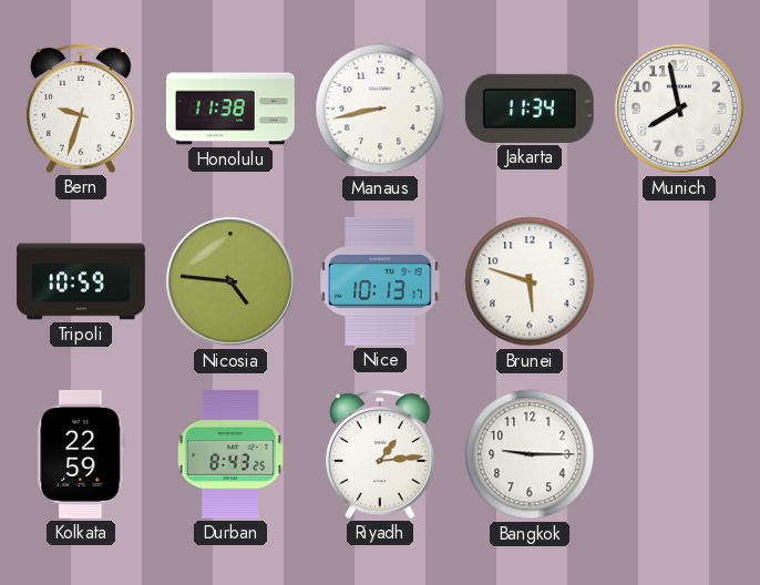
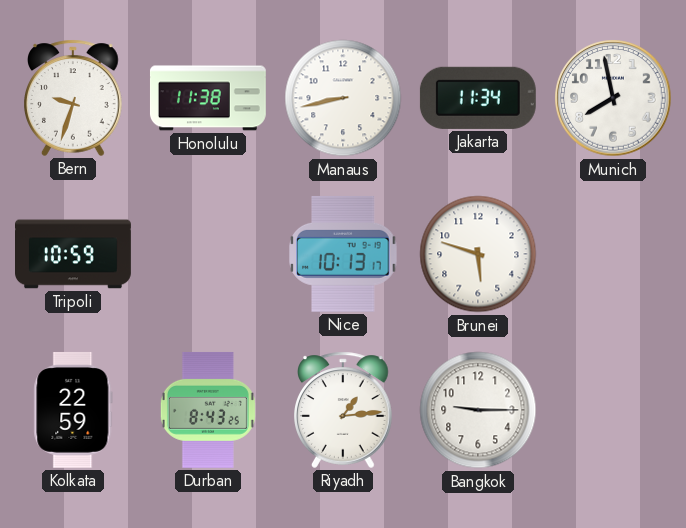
Nicosia: 4:46 -> none (230, 281)
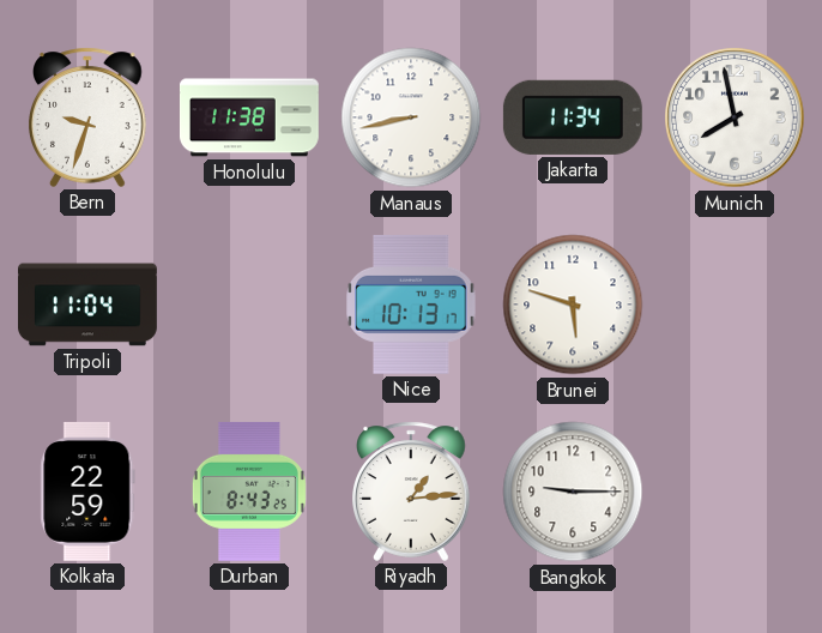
Tripoli: 10:59 -> 11:04 (89, 305)
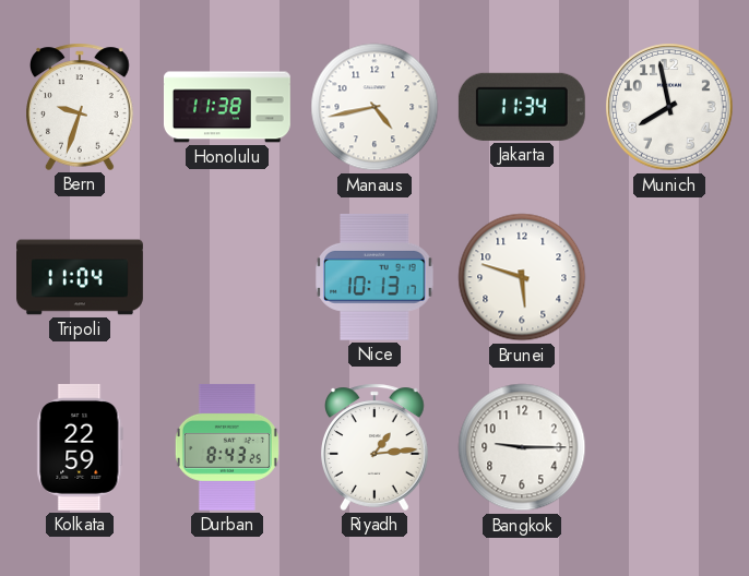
Manaus: 8:43 -> 4:43 (374, 107)
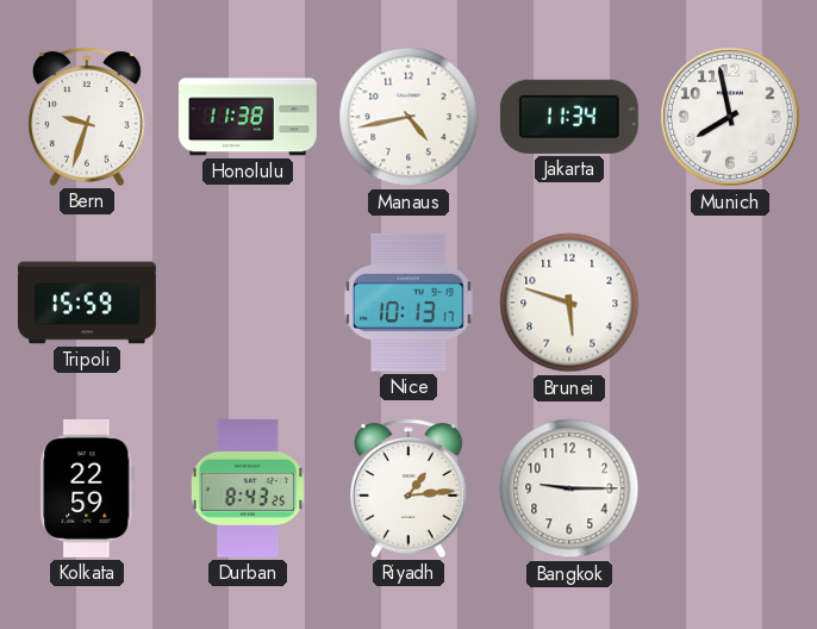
Tripoli: 11:04 -> 15:59 (88, 303)
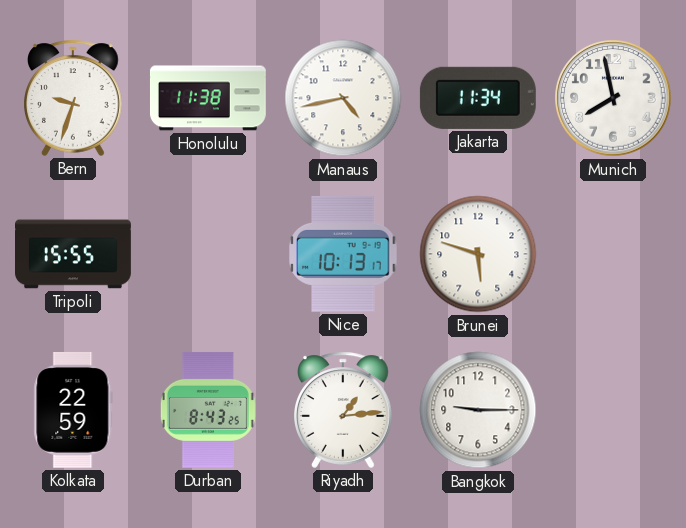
Tripoli: 15:59 -> 15:55 (74, 254)
